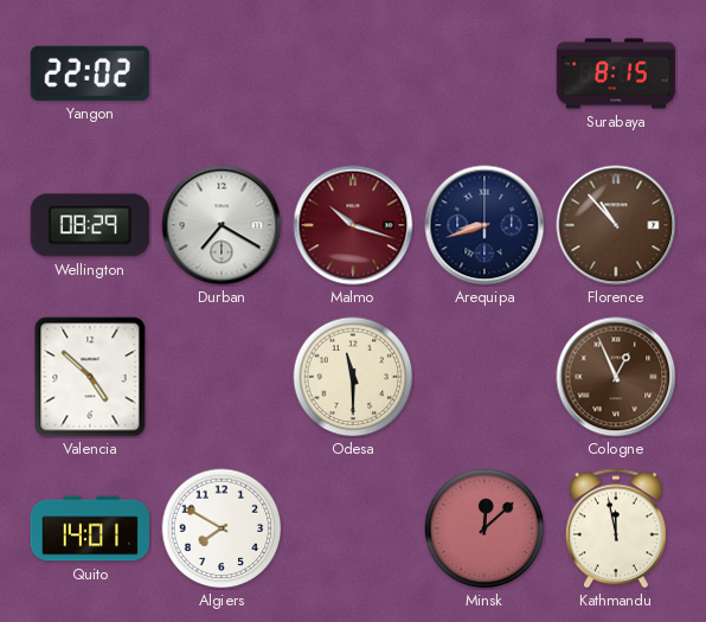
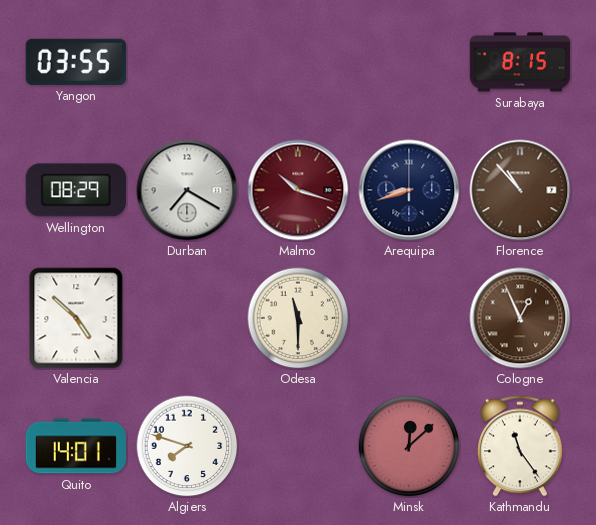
Yangon: 22:02 -> 03:55 (76, 62)
Algiers: 7:50 -> 7:48 (187, 446)
Kathmandu: 11:58 -> 11:24 (521, 446)
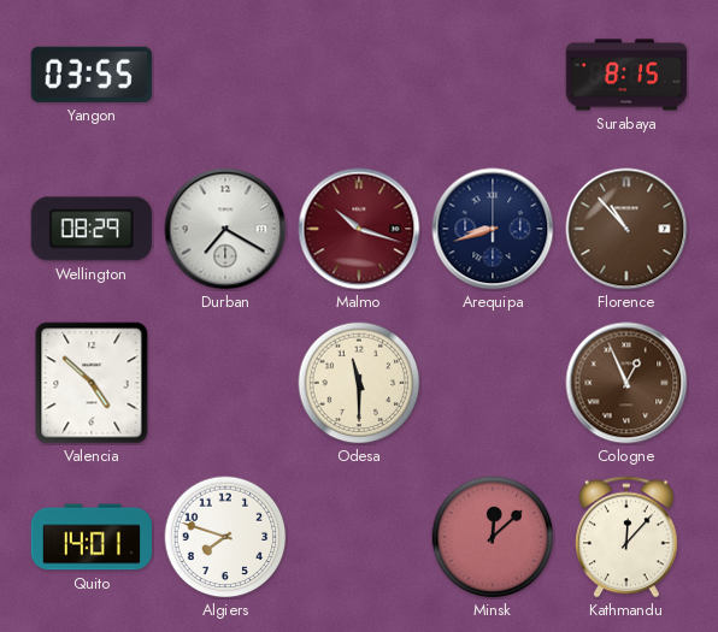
Kathmandu: 11:24 -> 12:07 (628, 537)
